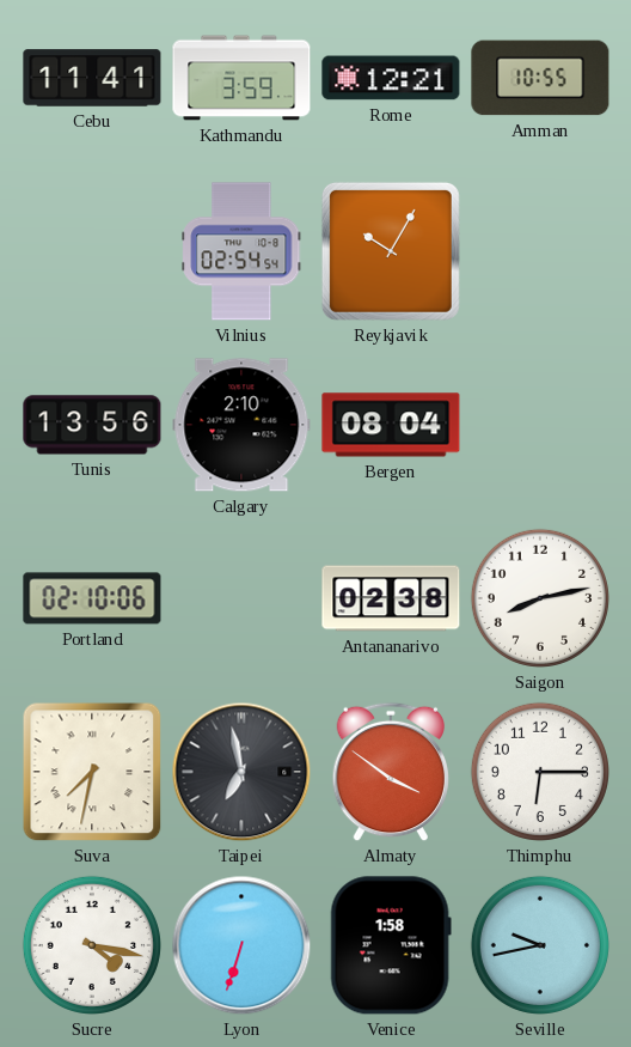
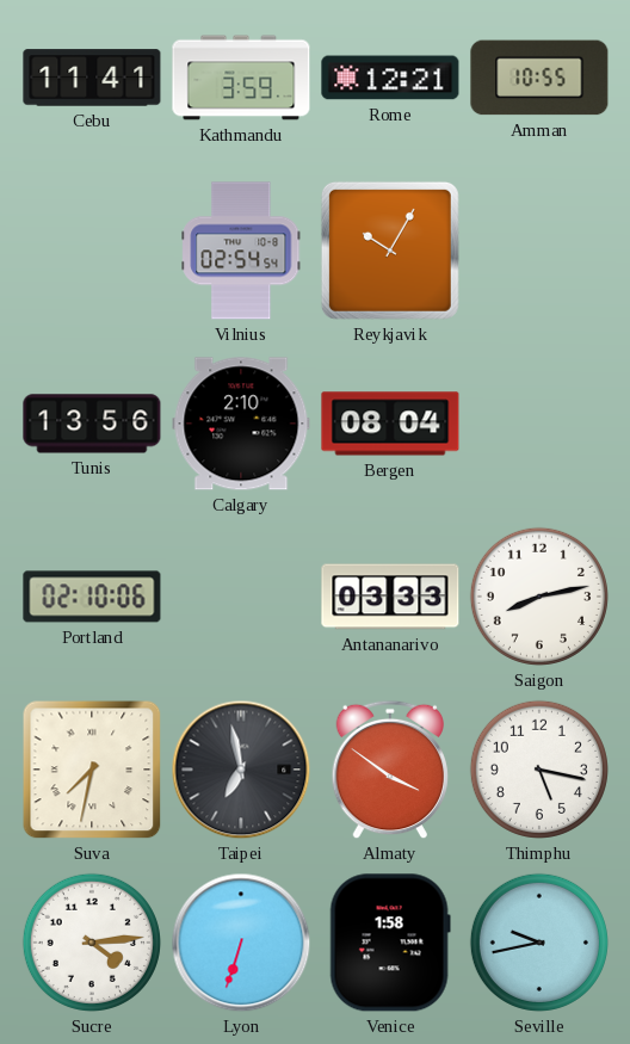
Antananarivo: 02:38 -> 03:33 (390, 597)
Thimphu: 6:15 -> 5:17 (539, 770)
Sucre: 4:17 -> 4:14 (92, 943)
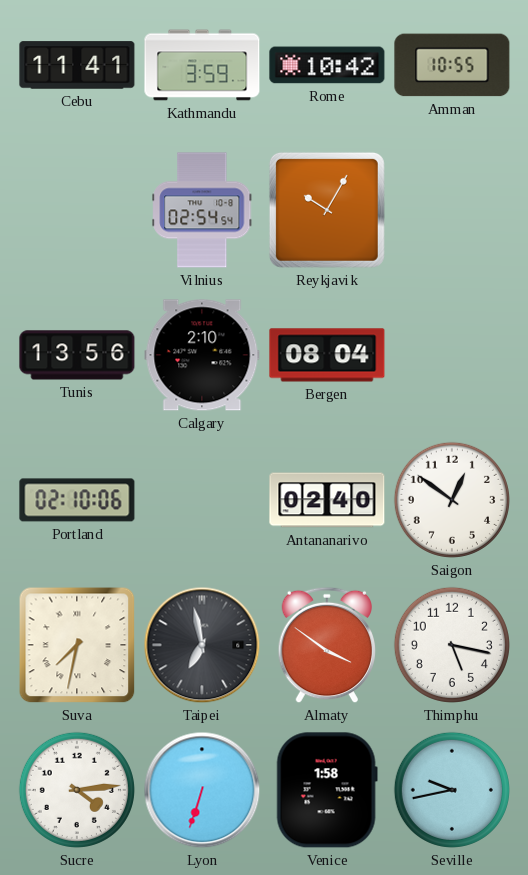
Rome: 12:21 -> 10:42 (327, 65)
Antananarivo: 03:33 -> 02:40 (327, 500)
Saigon: 8:13 -> 12:51 (452, 500)
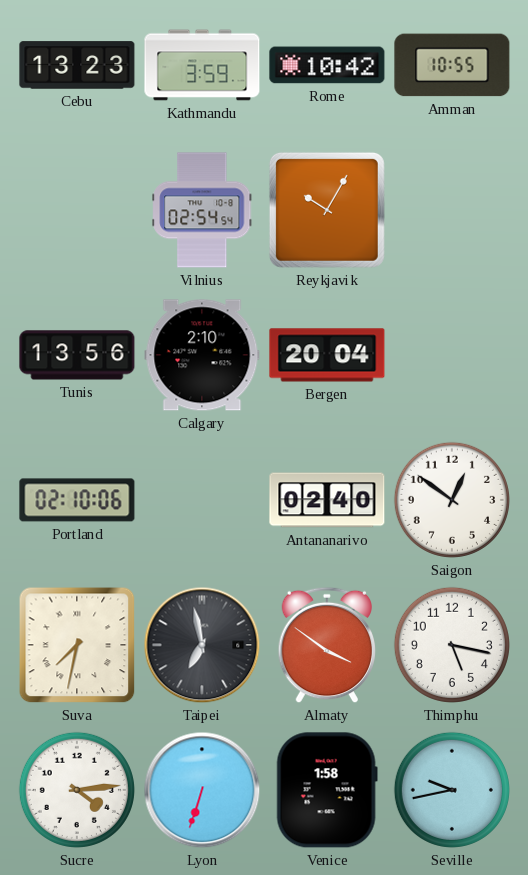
Cebu: 11:41 -> 13:23 (77, 65)
Bergen: 08:04 -> 20:04 (327, 355)
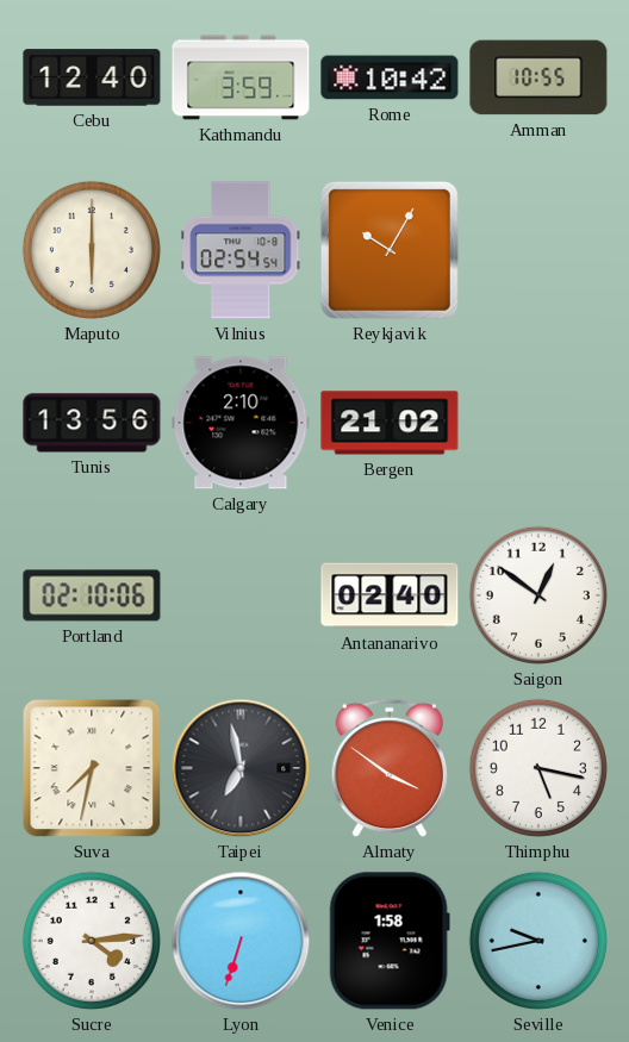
Cebu: 13:23 -> 12:40 (92, 77)
Maputo: none -> 6:00 (92, 250)
Bergen: 20:04 -> 21:02 (390, 423)
